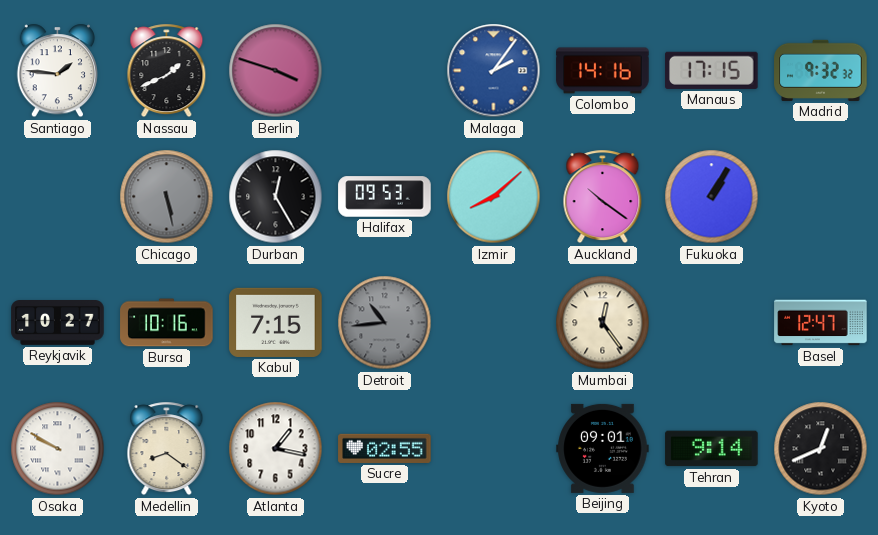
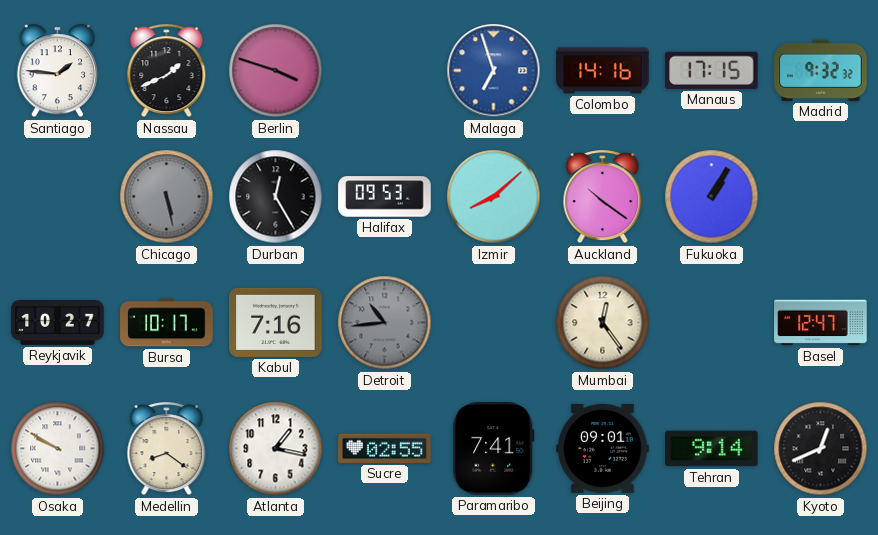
Malaga: 2:06 -> 6:57 (494, 71)
Bursa: 10:16 -> 10:17 (167, 323)
Kabul: 7:15 -> 7:16 (276, 322)
Paramaribo: none -> 7:41 (494, 449)
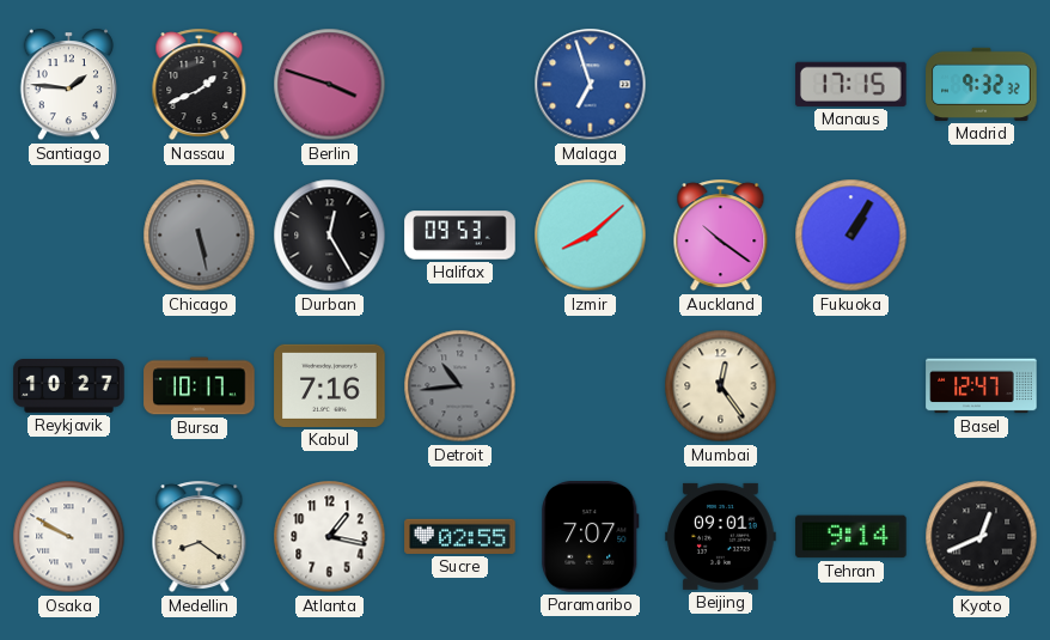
Colombo: 14:16 -> none (603, 71)
Paramaribo: 7:41 -> 7:07 (591, 537)
